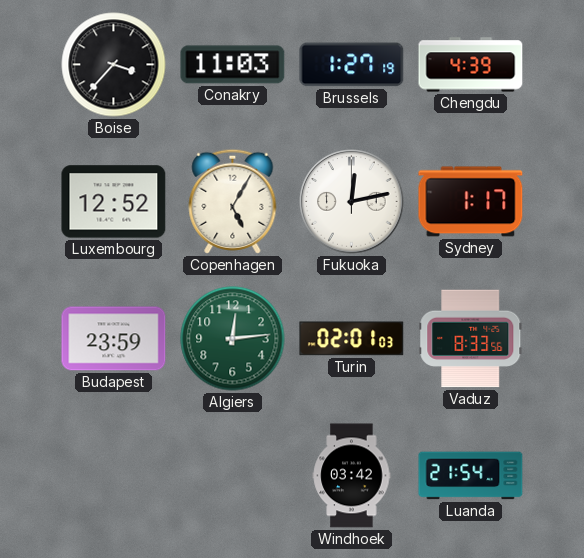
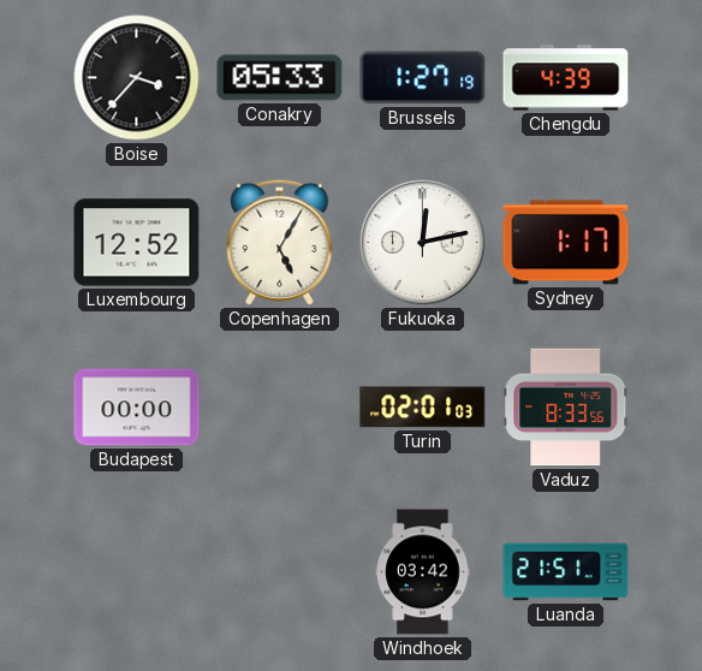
Conakry: 11:03 -> 05:33 (280, 78)
Budapest: 23:59 -> 00:00 (137, 408)
Algiers: 12:14 -> none (233, 339)
Luanda: 21:54 -> 21:51 (566, 572)
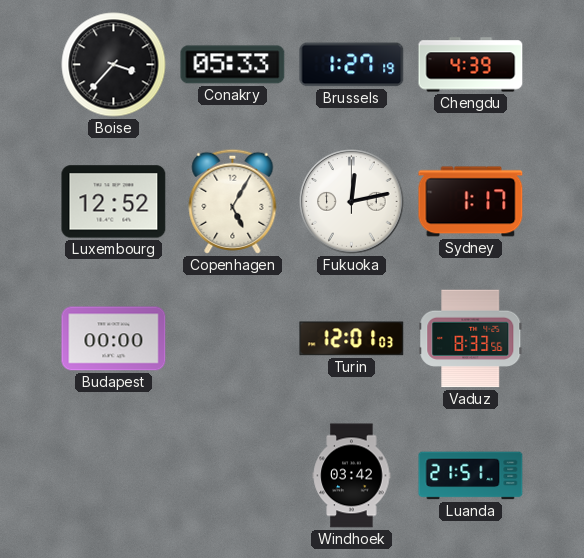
Turin: 02:01 -> 12:01 (352, 339)
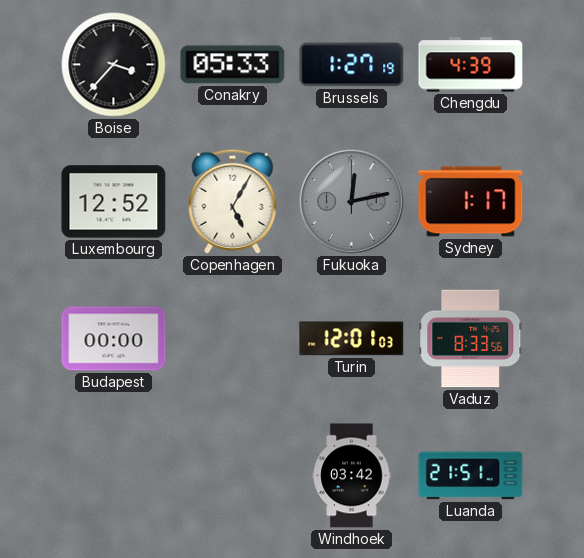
Fukuoka dial: white -> grey (352, 202)
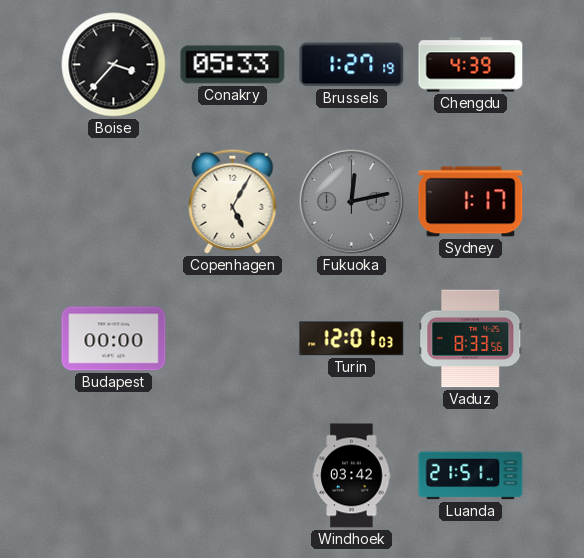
Luxembourg: 12:52 -> none (114, 202)
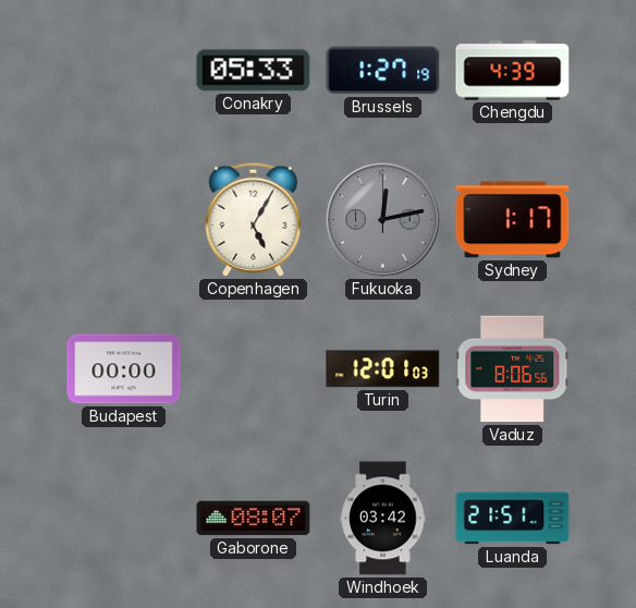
Boise: 3:37 -> none (114, 65)
Vaduz: 8:33 -> 8:06 (513, 369)
Gaborone: none -> 08:07 (254, 519)
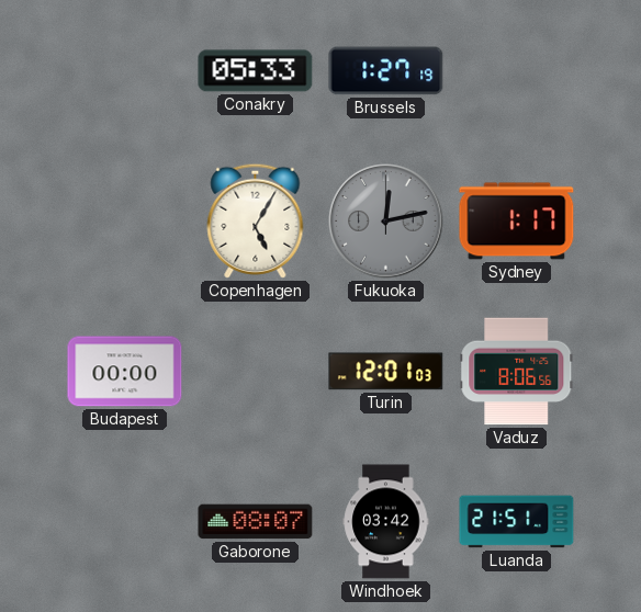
Chengdu: 4:39 -> none (513, 71)
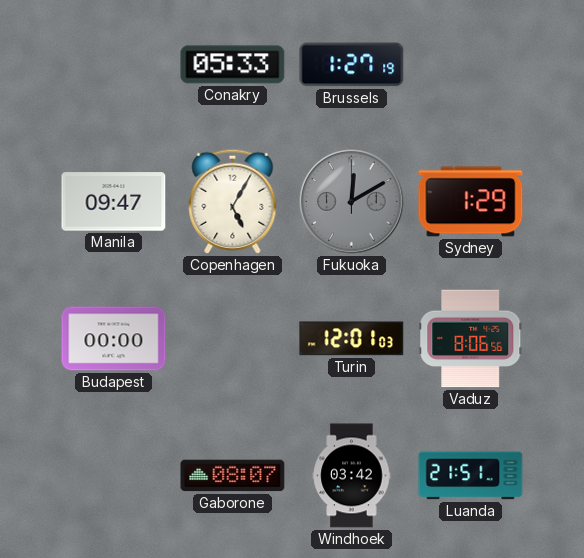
Manila: none -> 09:47 (114, 202)
Fukuoka: 12:13 -> 12:10 (352, 202)
Sydney: 1:17 -> 1:29 (471, 202)
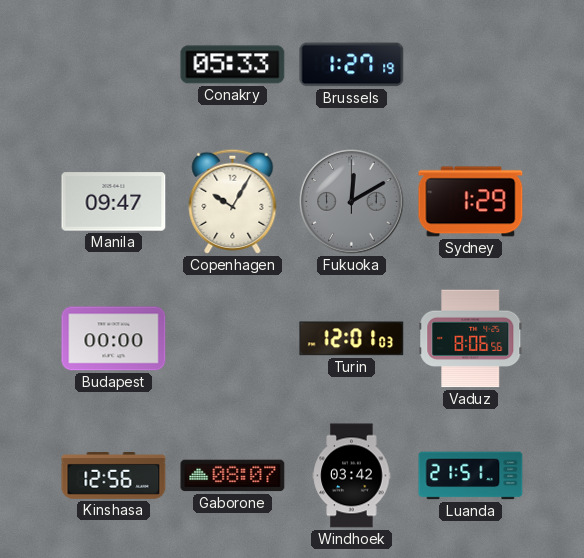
Copenhagen: 5:05 -> 10:05 (233, 201)
Kinshasa: none -> 12:56 (114, 476)
